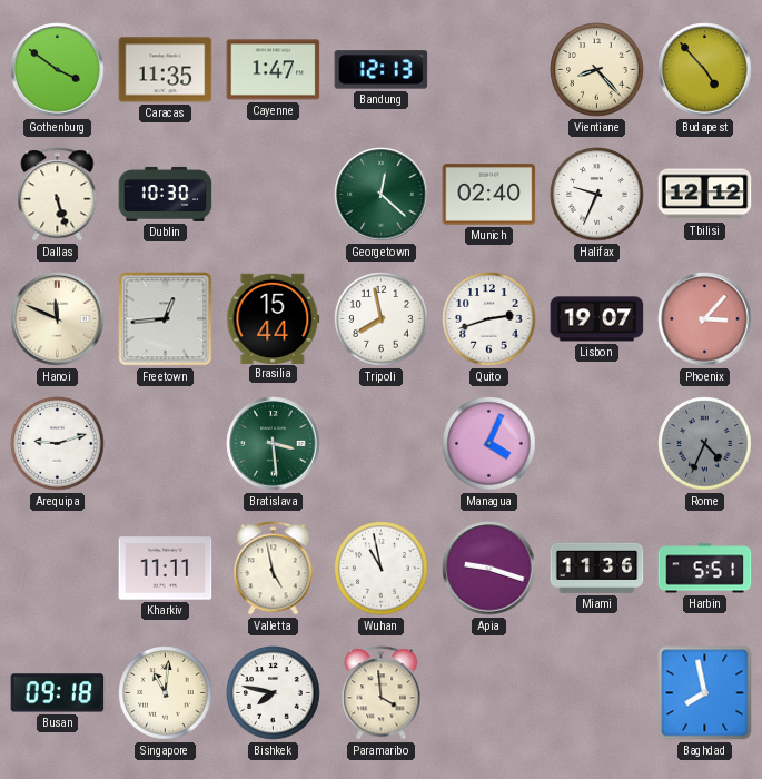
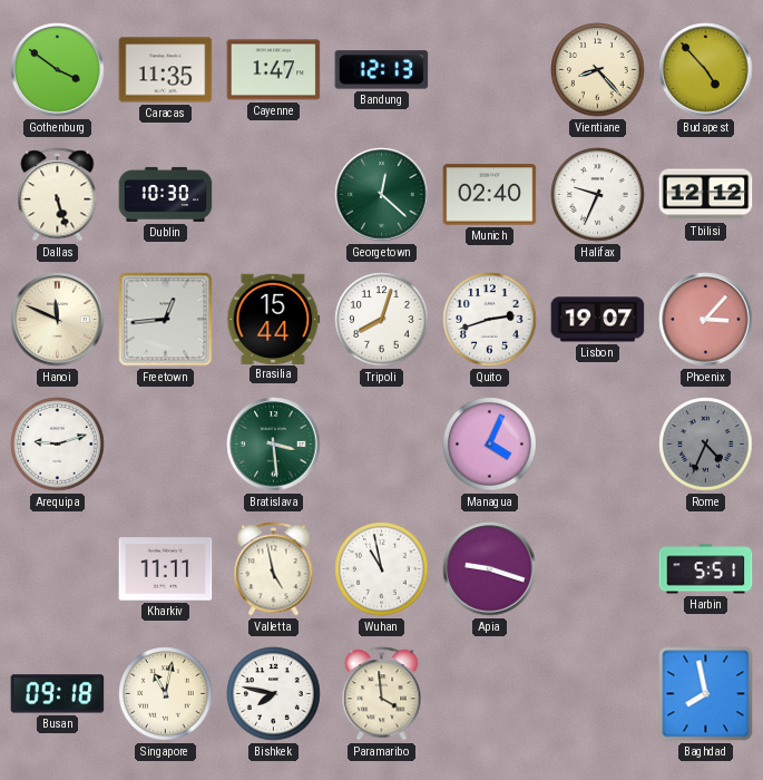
Tripoli: 7:58 -> 8:03 (382, 320)
Miami: 11:36 -> none (597, 568)
Singapore: 11:01 -> 11:02 (166, 694)
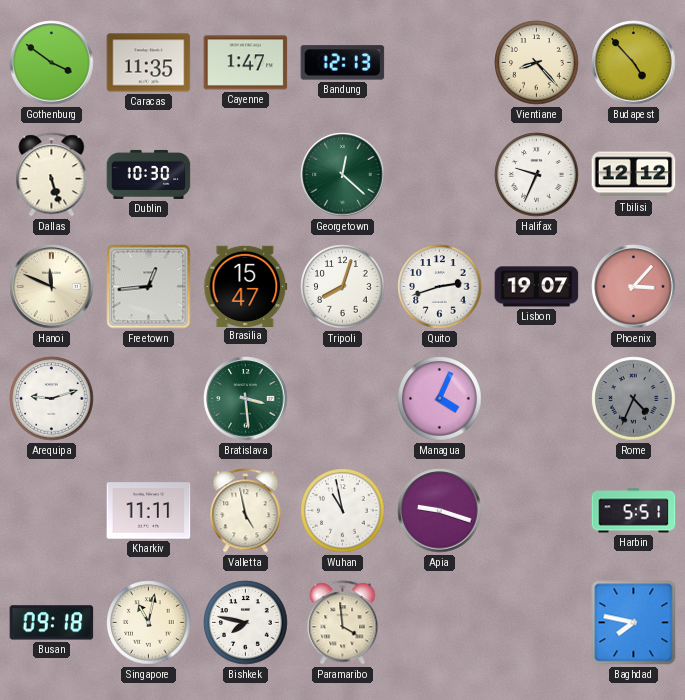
Munich: 02:40 -> none (490, 195)
Brasilia: 15:44 -> 15:47 (246, 286)
Baghdad: 7:58 -> 7:47 (634, 623)
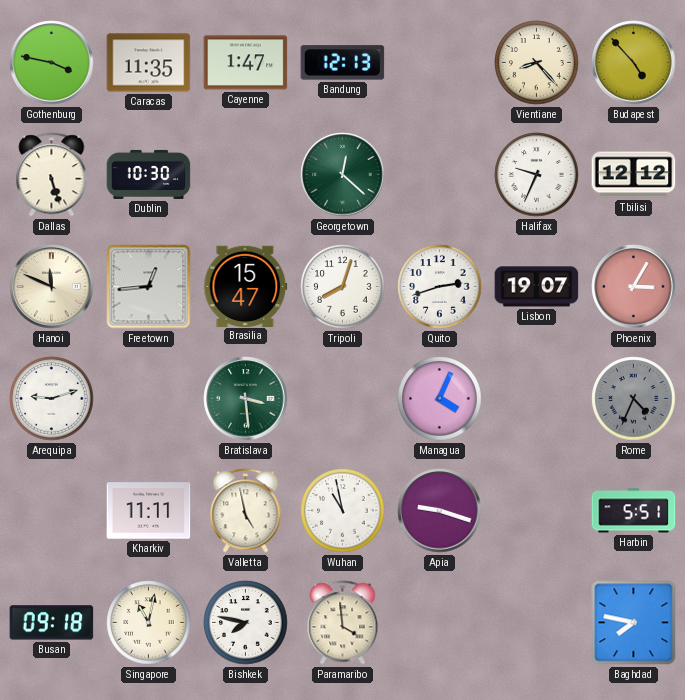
Gothenburg: 3:51 -> 3:47 (52, 63)
Phoenix: 3:07 -> 3:05 (634, 287)
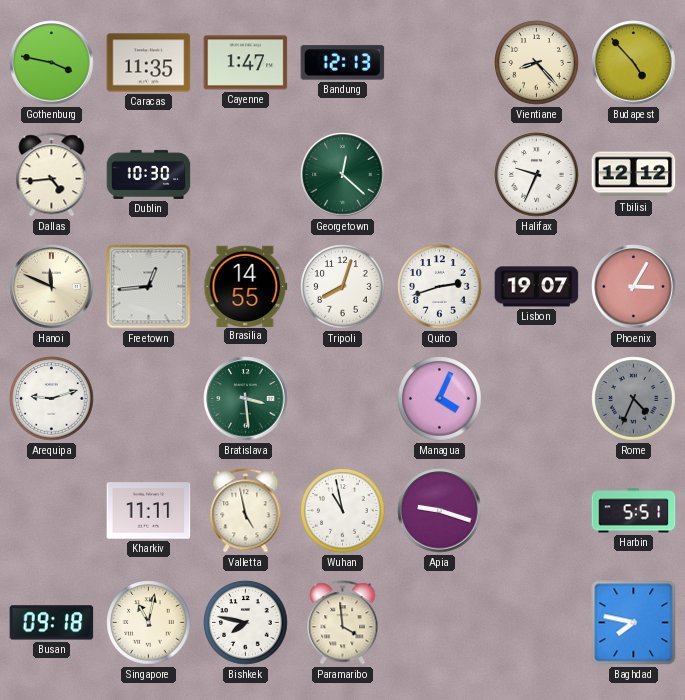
Dallas: 5:27 -> 4:44 (52, 175)
Brasilia: 15:47 -> 14:55 (246, 286)
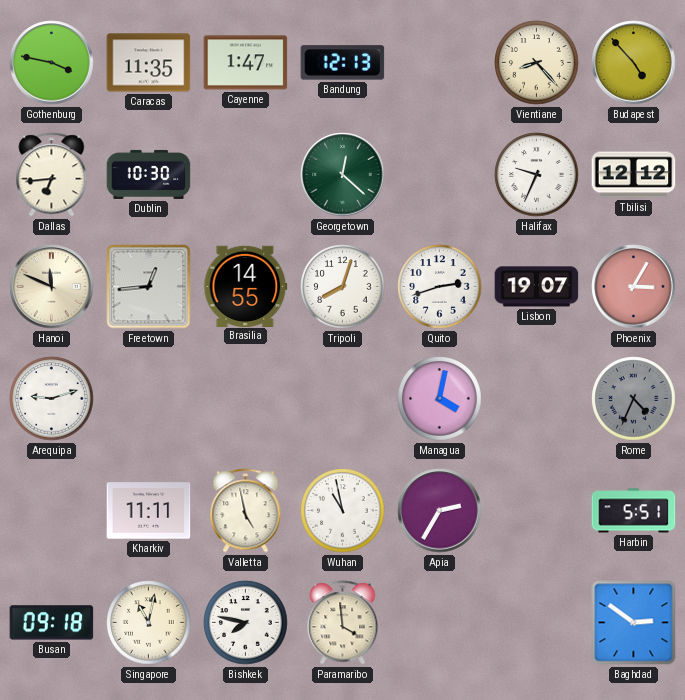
Dallas: 4:44 -> 6:44 (52, 175)
Bratislava: 3:29 -> none (246, 399)
Managua: 4:04 -> 4:02 (440, 399)
Apia: 9:18 -> 2:35 (440, 511)
Baghdad: 7:47 -> 2:51 (634, 623)
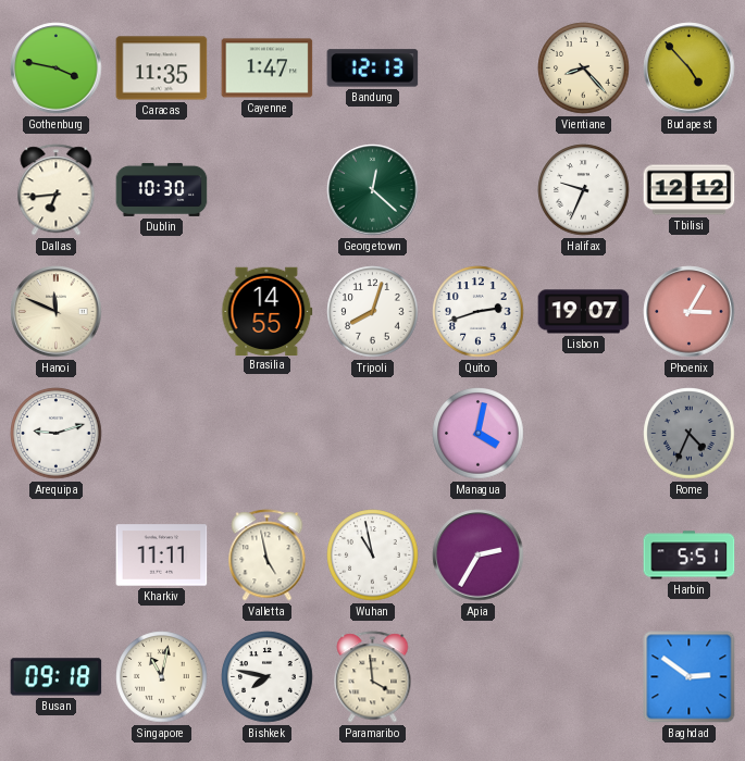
Freetown: 12:44 -> none (149, 287)
